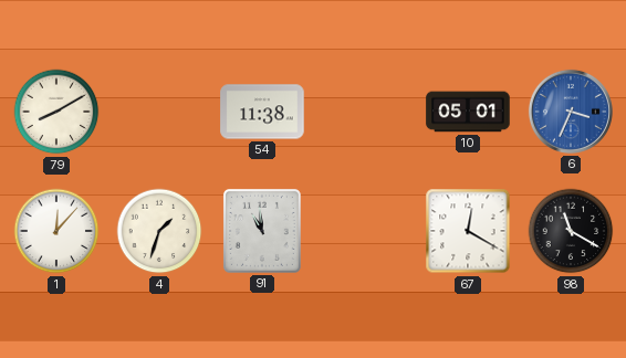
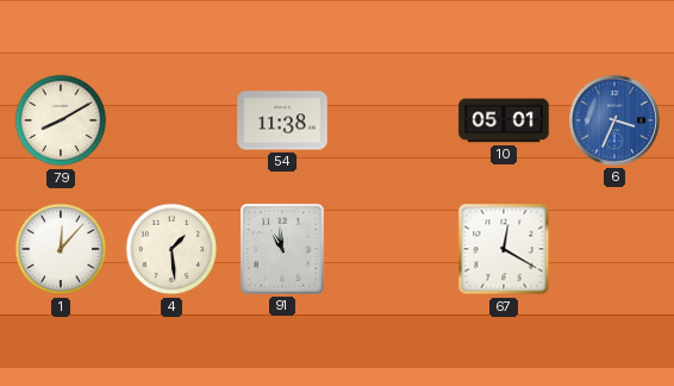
4: 1:33 -> 1:29 (171, 249)
98: 11:20 -> none (571, 231)
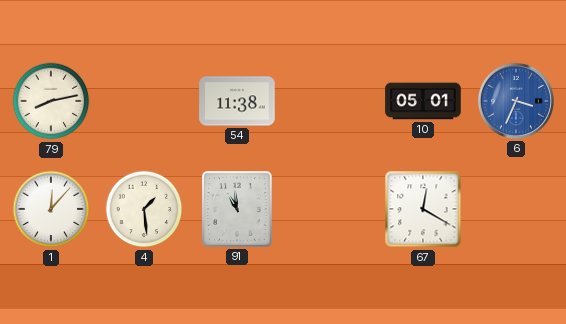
79: 8:10 -> 8:13 (51, 101)
